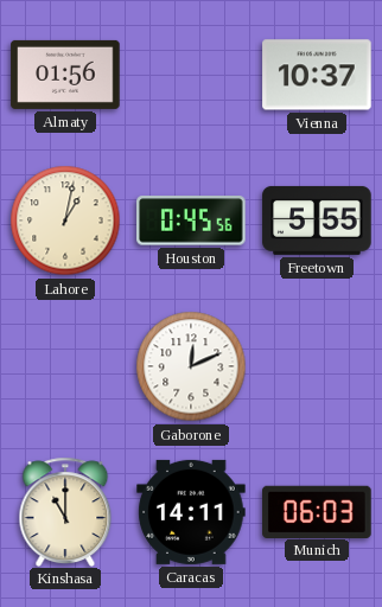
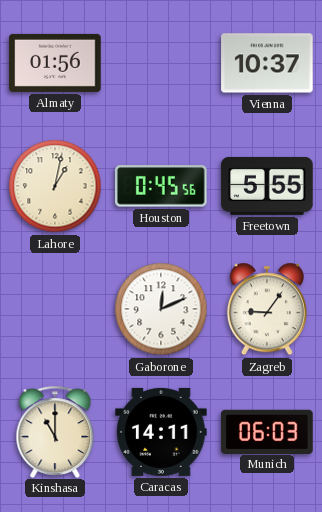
Zagreb: none -> 9:06 (267, 309)
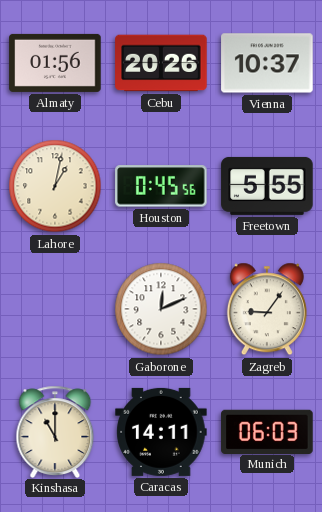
Cebu: none -> 20:26 (161, 63)
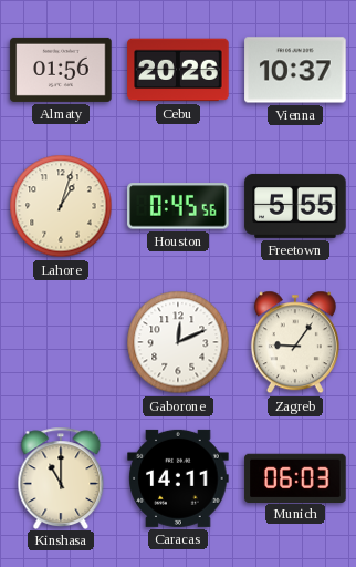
Lahore: 1:02 -> 1:03 (61, 206)
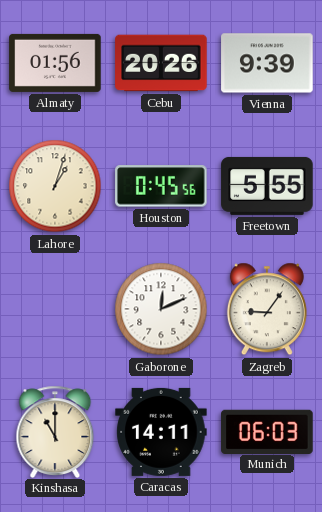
Vienna: 10:37 -> 9:39 (267, 63)
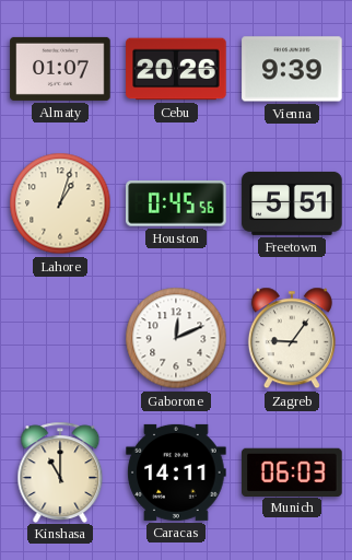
Almaty: 01:56 -> 01:07 (60, 69)
Freetown: 5:55 -> 5:51 (292, 203)
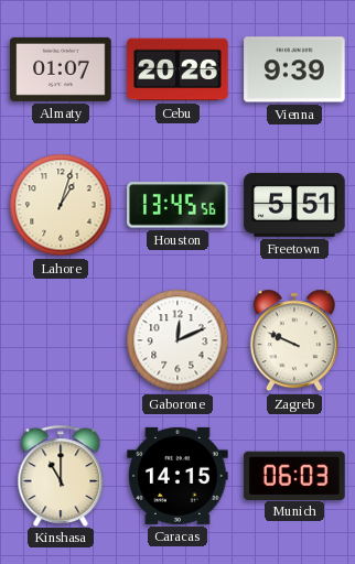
Houston: 0:45 -> 13:45 (177, 205)
Zagreb: 9:06 -> 9:49 (294, 340)
Caracas: 14:11 -> 14:15 (177, 476)
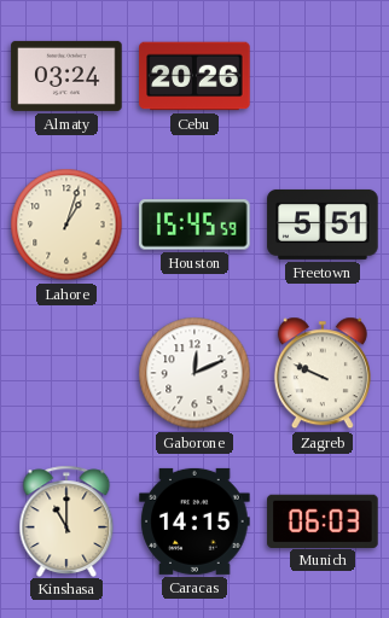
Almaty: 01:07 -> 03:24 (66, 76)
Vienna: 9:39 -> none (294, 69)
Houston: 13:45 -> 15:45 (194, 225)
